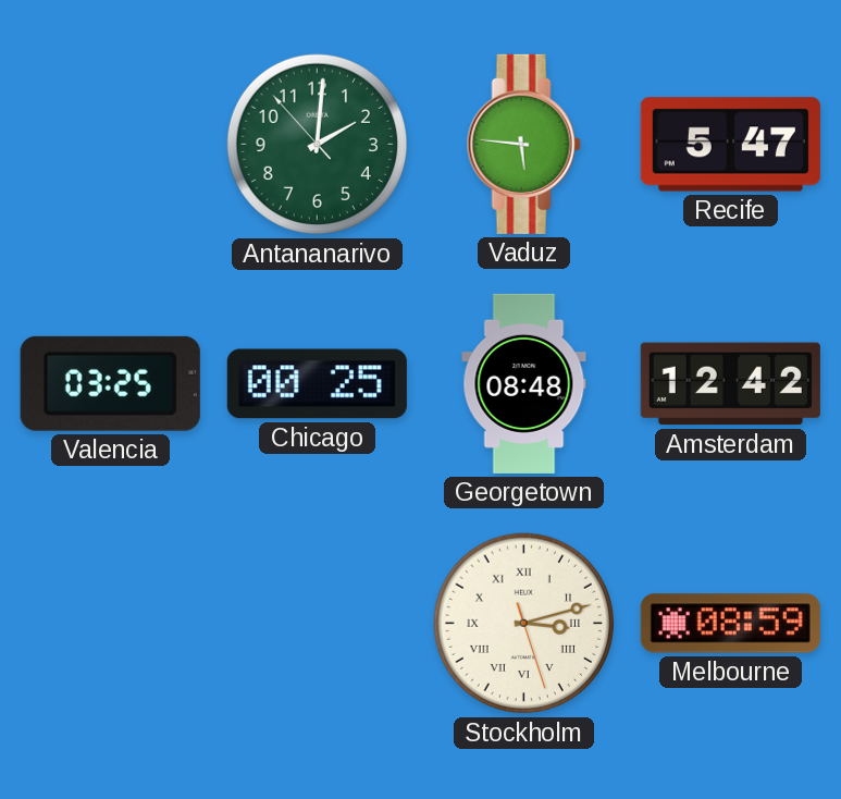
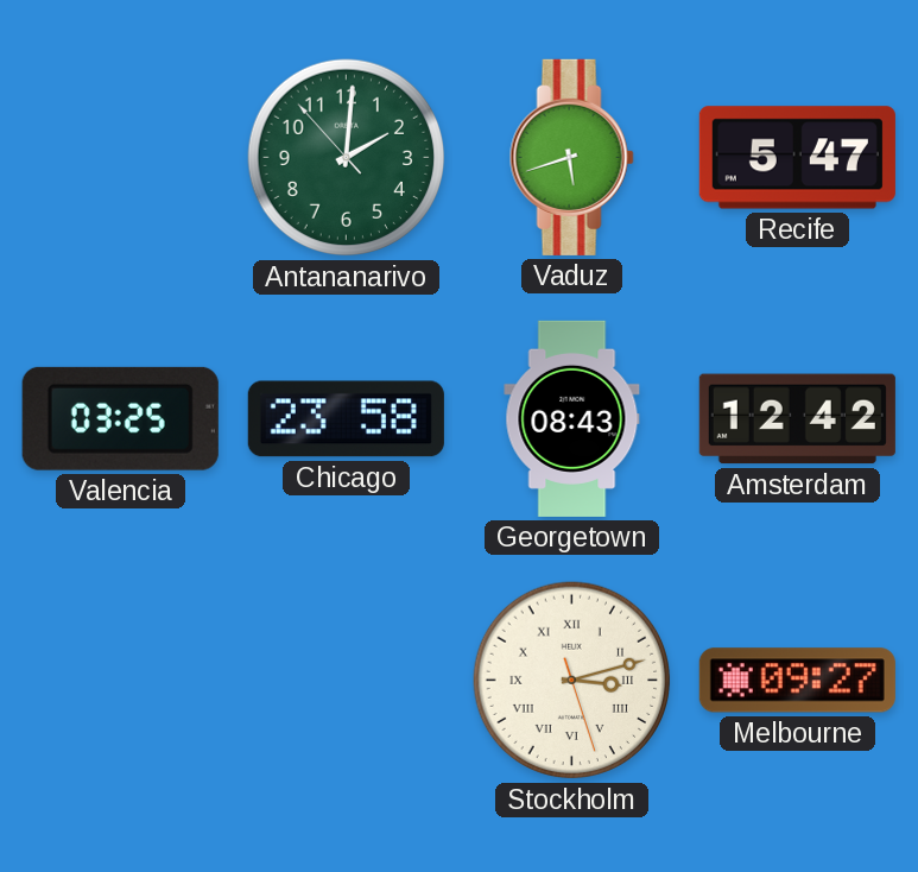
Vaduz: 5:46 -> 5:42 (571, 157)
Chicago: 00:25 -> 23:58 (346, 419)
Georgetown: 08:48 -> 08:43 (572, 418)
Melbourne: 08:59 -> 09:27 (797, 681)
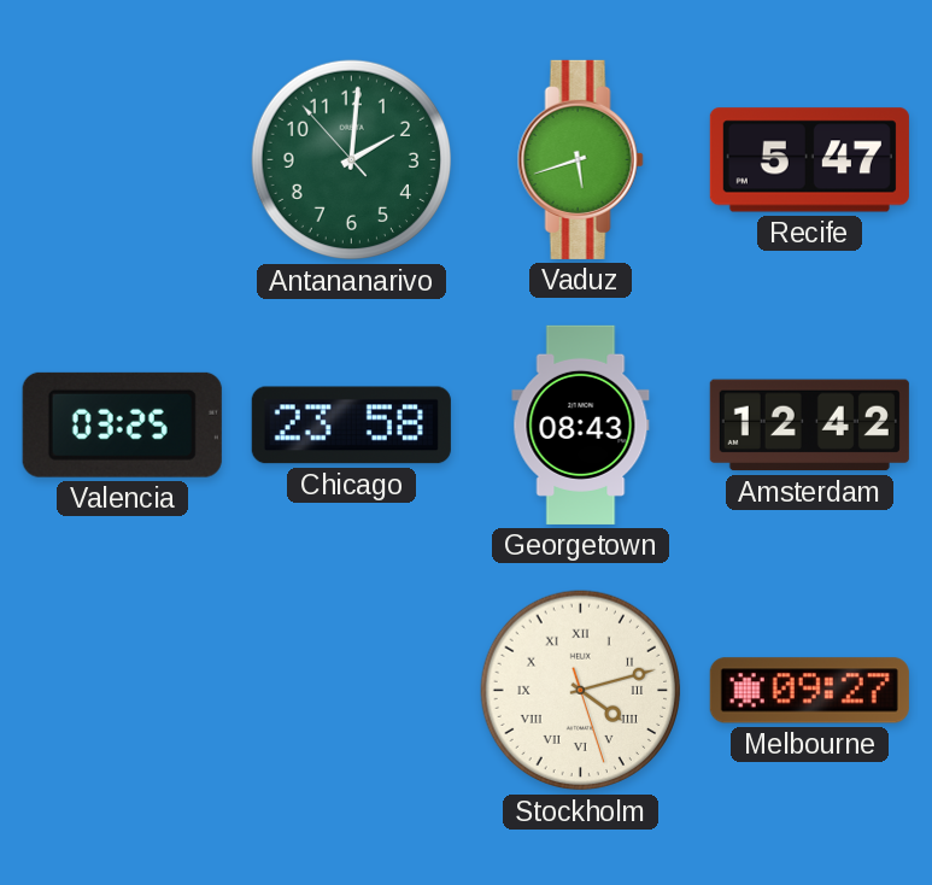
Stockholm: 3:12 -> 4:12 (581, 691)
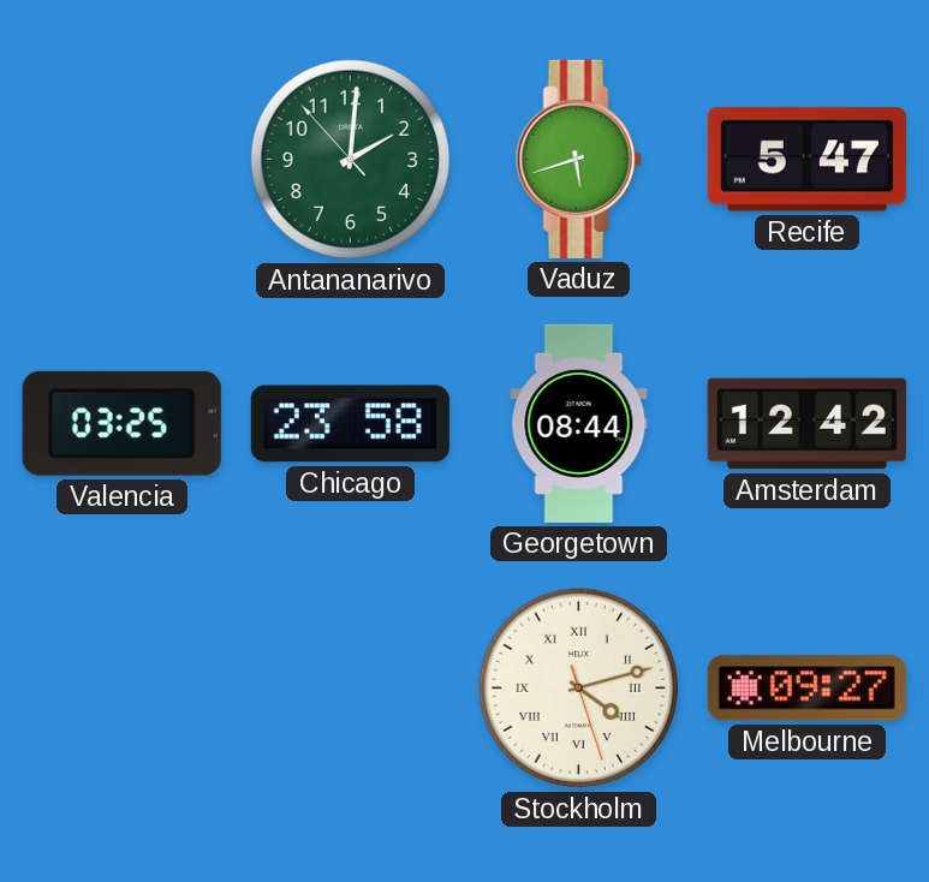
Georgetown: 08:43 -> 08:44 (579, 423)
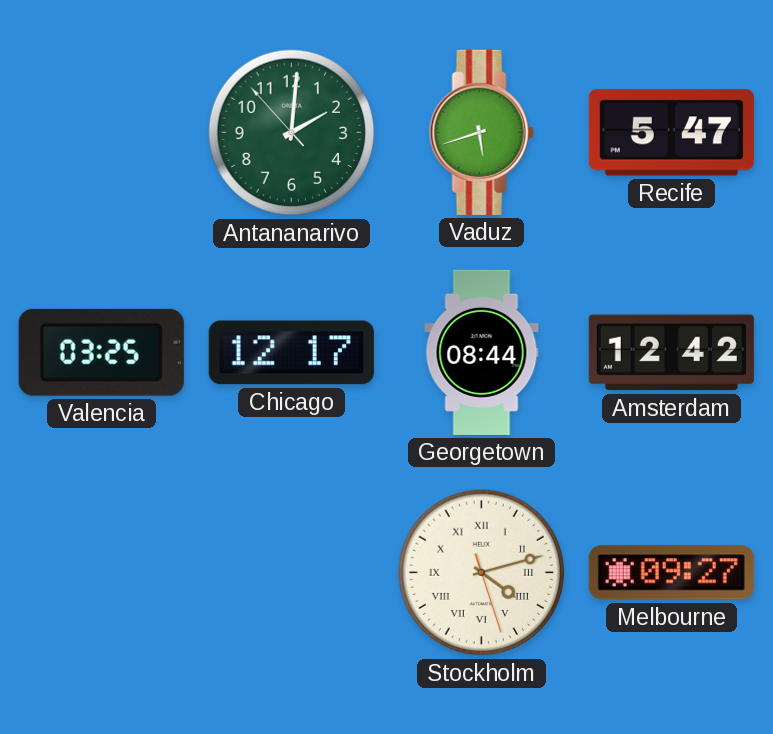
Chicago: 23:58 -> 12:17 (291, 353)
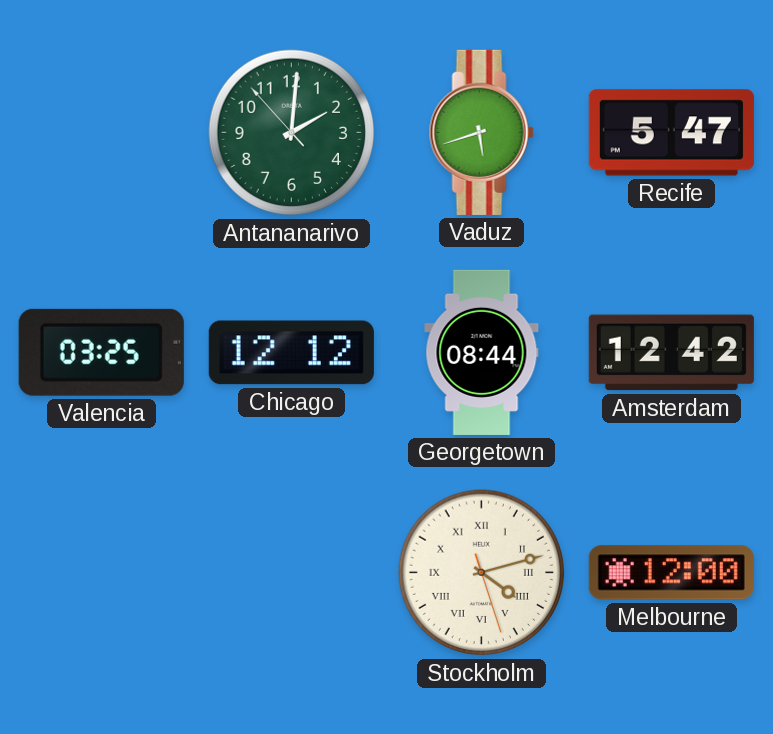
Chicago: 12:17 -> 12:12 (291, 353)
Melbourne: 09:27 -> 12:00 (671, 573)
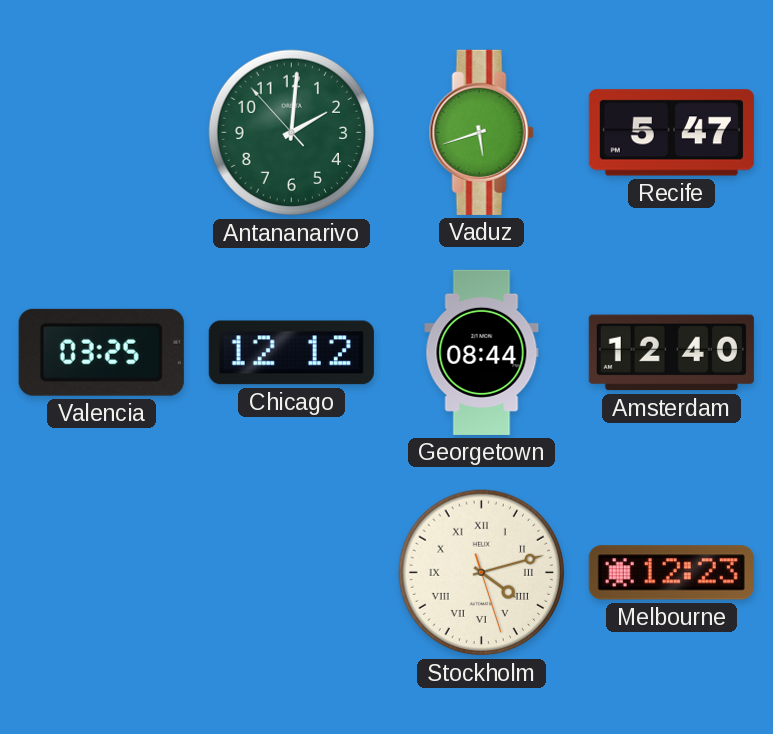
Amsterdam: 12:42 -> 12:40 (671, 353)
Melbourne: 12:00 -> 12:23 (671, 573)
